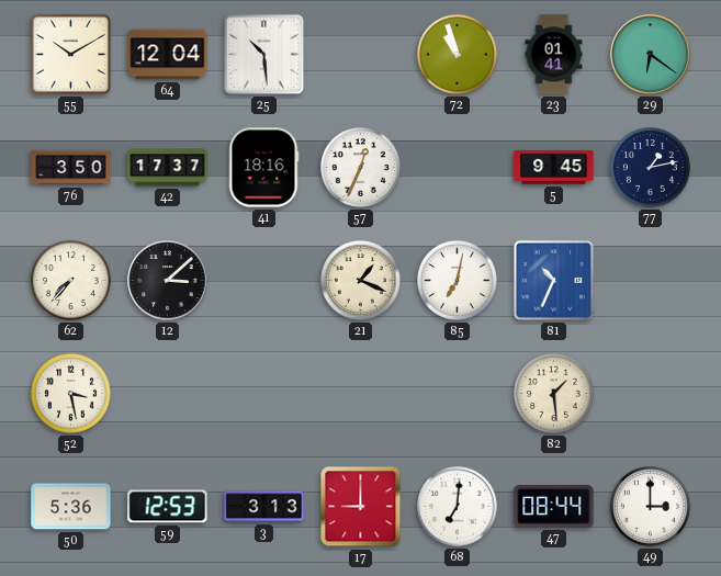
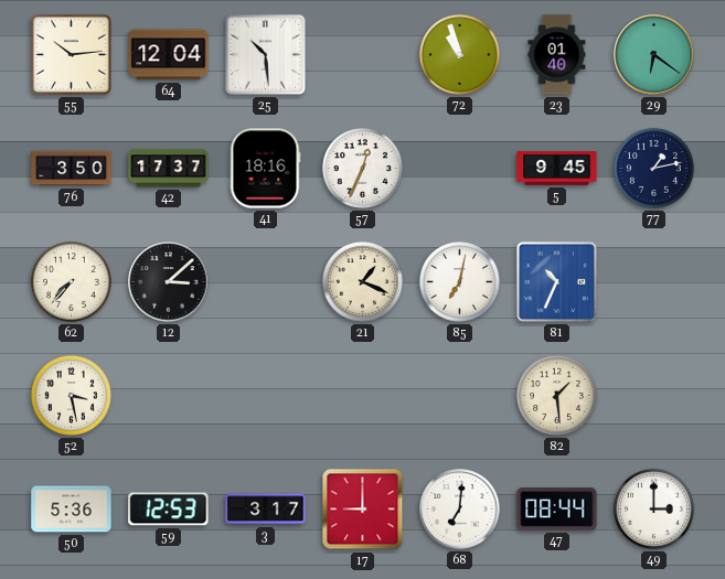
55: 10:10 -> 10:14 (71, 54)
23: 01:41 -> 01:40 (557, 55)
3: 3:13 -> 3:17 (266, 510)
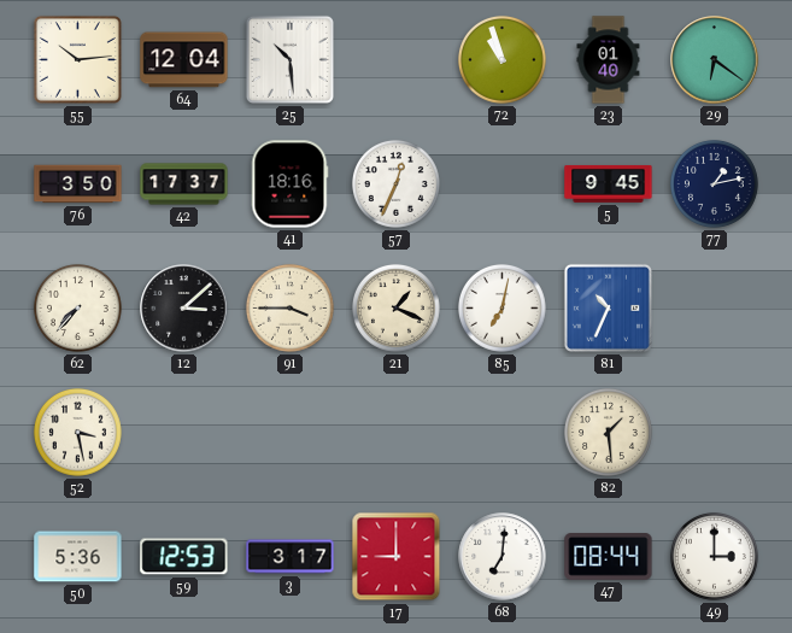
91: none -> 3:45 (289, 307)
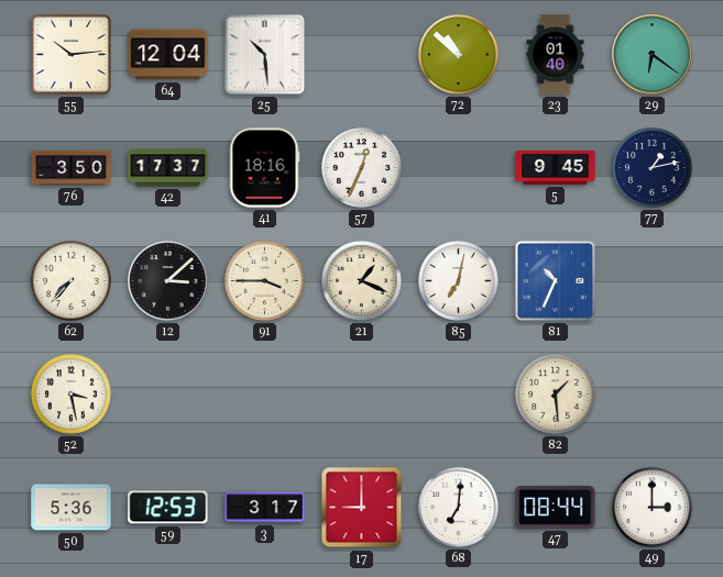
72: 10:57 -> 10:52 (458, 54)
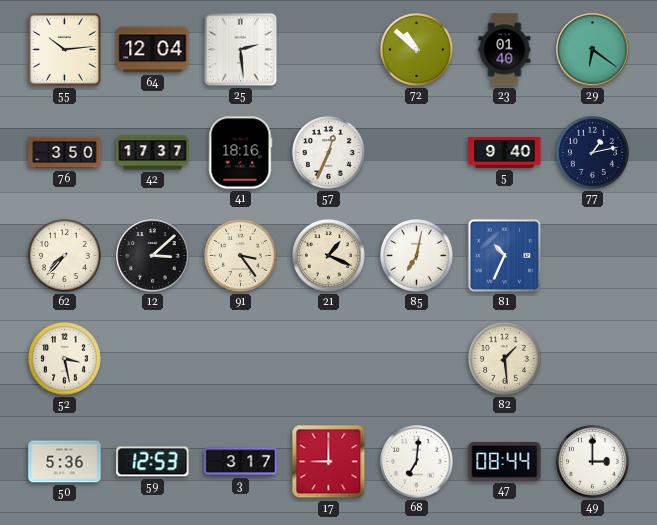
25: 10:29 -> 2:29 (240, 49)
5: 9:45 -> 9:40 (505, 152)
91: 3:45 -> 3:24 (240, 255)
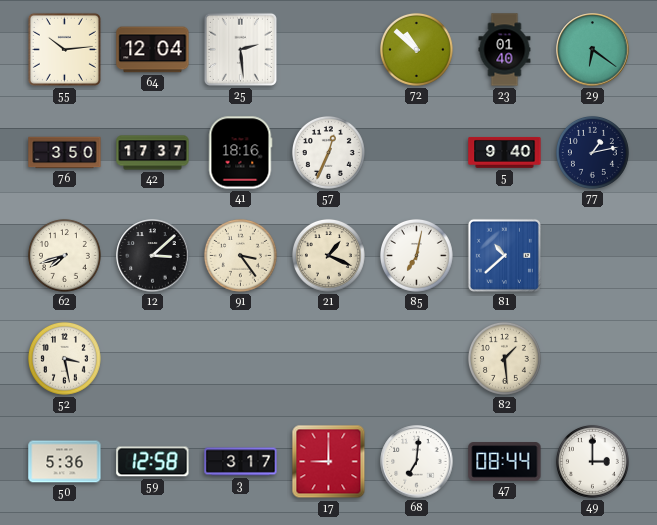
62: 7:37 -> 7:42 (64, 255)
81: 10:34 -> 10:38 (504, 255)
59: 12:53 -> 12:58 (153, 462)
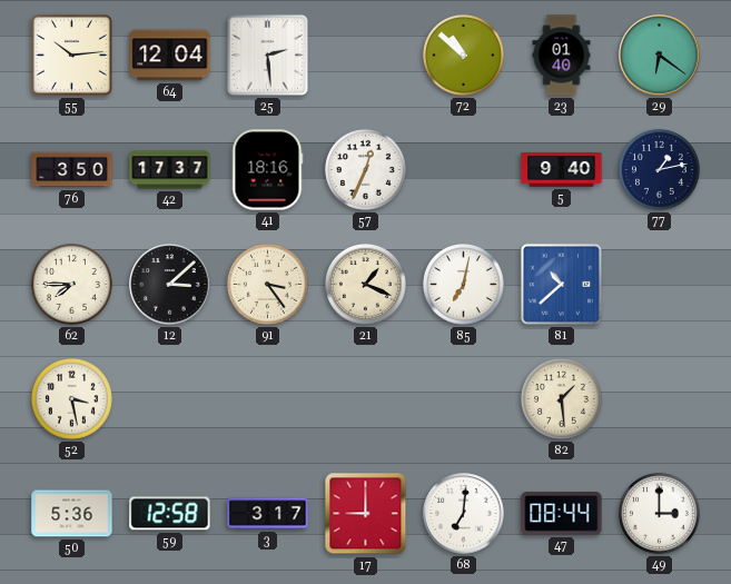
62: 7:42 -> 7:45 (71, 284)
